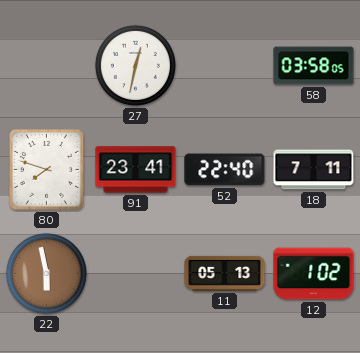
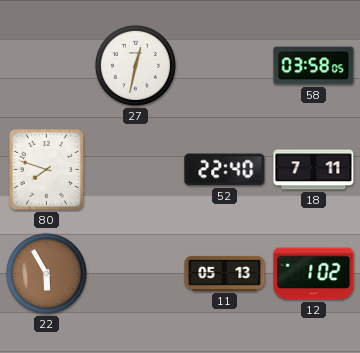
91: 23:41 -> none (136, 170)
22: 5:58 -> 5:55 (46, 273)
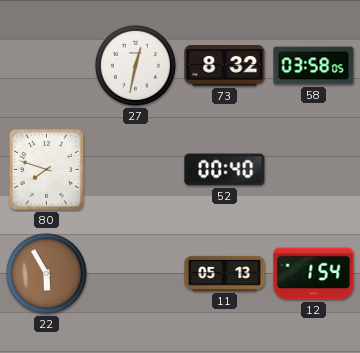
73: none -> 8:32 (225, 66)
52: 22:40 -> 00:40 (225, 170)
18: 7:11 -> none (314, 170)
12: 1:02 -> 1:54 (314, 274)
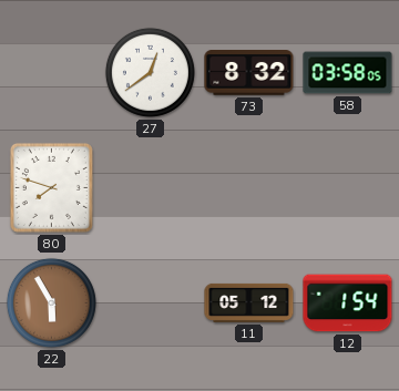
27: 12:32 -> 12:39 (150, 72)
52: 00:40 -> none (225, 170)
11: 05:13 -> 05:12 (249, 302)
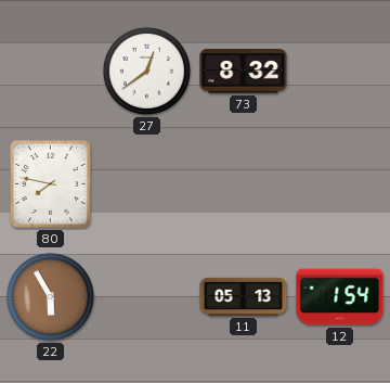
58: 03:58 -> none (348, 73)
80: 7:48 -> 7:47 (50, 183)
11: 05:12 -> 05:13 (244, 296)
